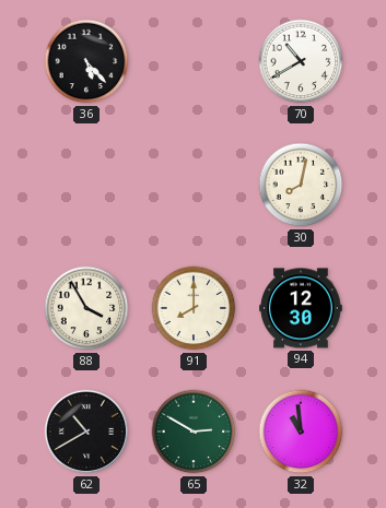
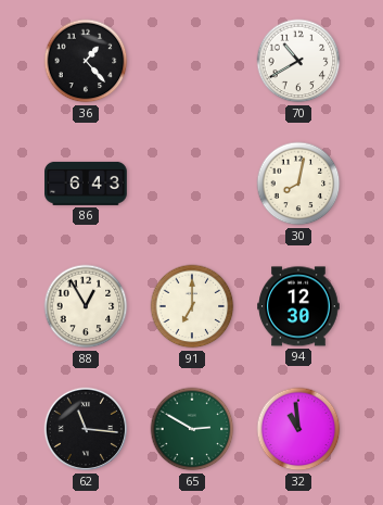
36: 5:23 -> 1:23 (86, 61)
86: none -> 6:43 (86, 184)
88: 3:55 -> 12:55 (86, 306)
91: 8:00 -> 7:00 (192, 306)
62: 10:40 -> 11:16 (86, 429)
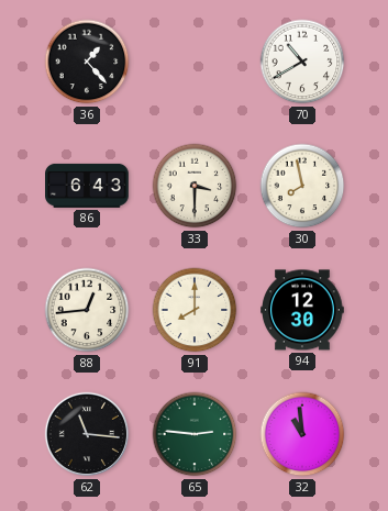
33: none -> 3:30 (195, 186)
30: 8:02 -> 7:58 (302, 186)
88: 12:55 -> 12:44 (87, 310)
91: 7:00 -> 8:00 (195, 310)
65: 2:50 -> 2:46 (195, 434)
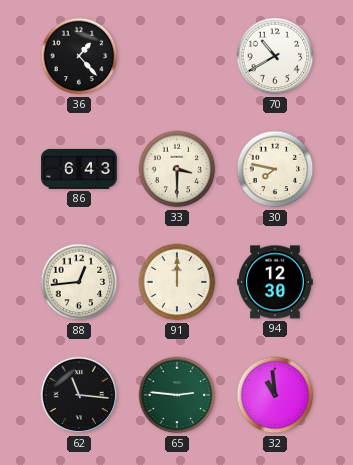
30: 7:58 -> 7:47 (275, 169)
91: 8:00 -> 12:00 (177, 282)
